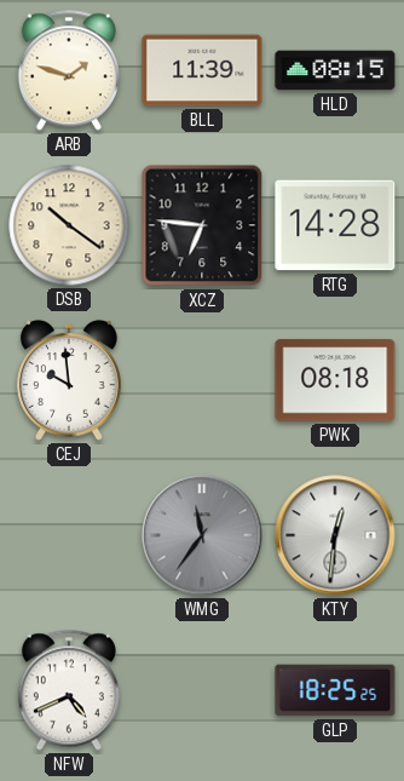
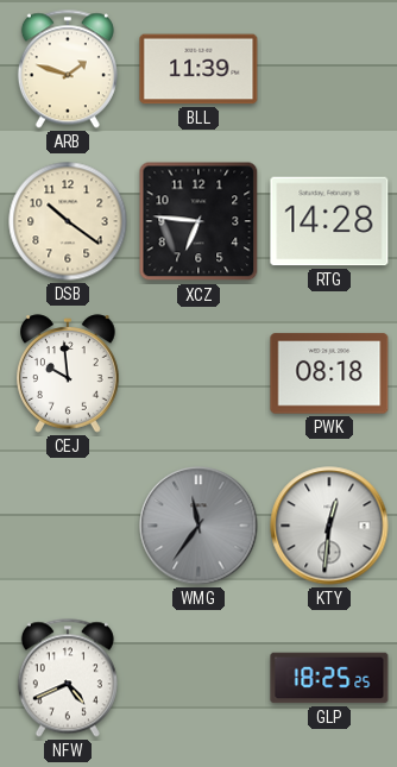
HLD: 08:15 -> none (335, 70)
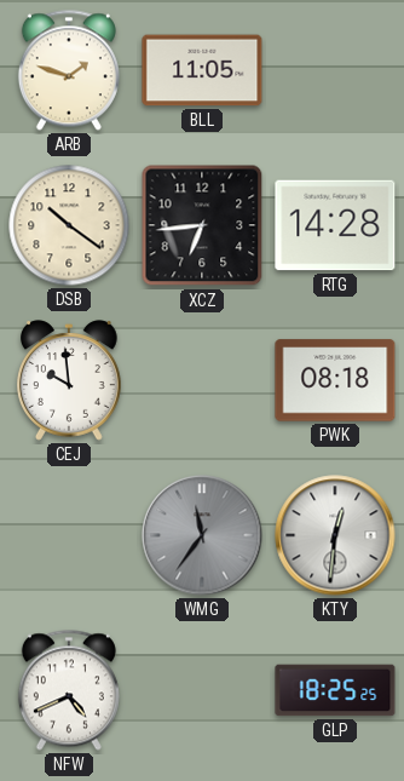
BLL: 11:39 -> 11:05 (202, 70)
XCZ: 6:46 -> 6:44 (202, 225)
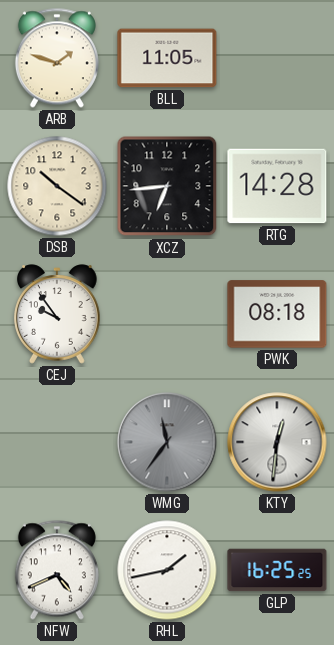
CEJ: 9:59 -> 9:54 (58, 314)
RHL: none -> 1:43 (167, 570)
GLP: 18:25 -> 16:25 (277, 570)
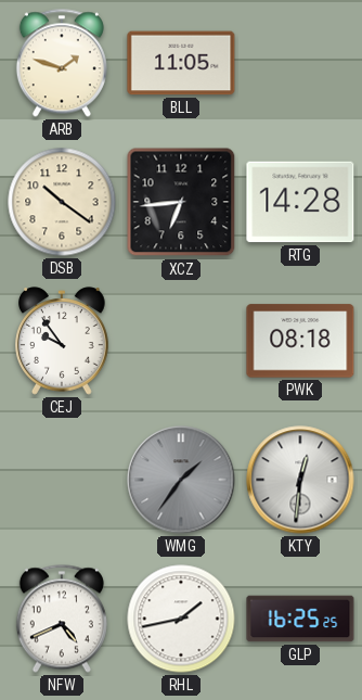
WMG: 11:36 -> 1:36 (181, 480)
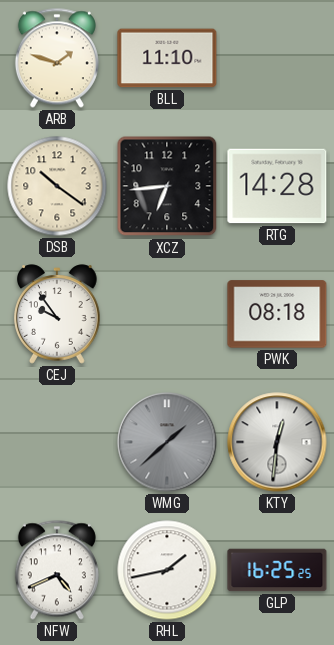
BLL: 11:05 -> 11:10 (167, 58)
WMG: 1:36 -> 1:38 (167, 442)
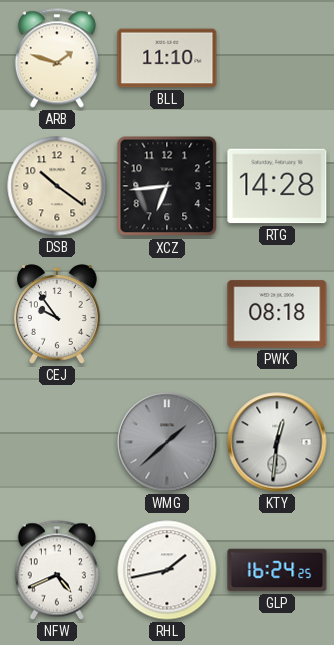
GLP: 16:25 -> 16:24 (277, 570)
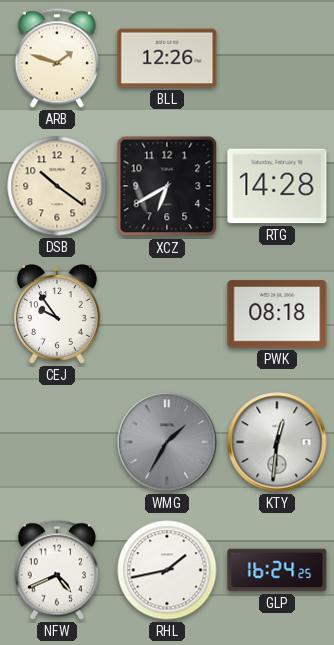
BLL: 11:10 -> 12:26 (167, 58)
XCZ: 6:44 -> 6:40 (167, 186)
WMG: 1:38 -> 1:35 (167, 442)
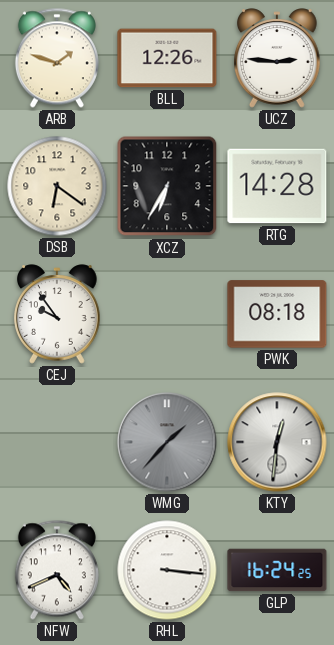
UCZ: none -> 2:46 (278, 58)
DSB: 10:21 -> 6:21 (57, 186)
XCZ: 6:40 -> 6:35 (167, 186)
WMG: 1:35 -> 1:37 (167, 442)
RHL: 1:43 -> 3:16 (167, 570)
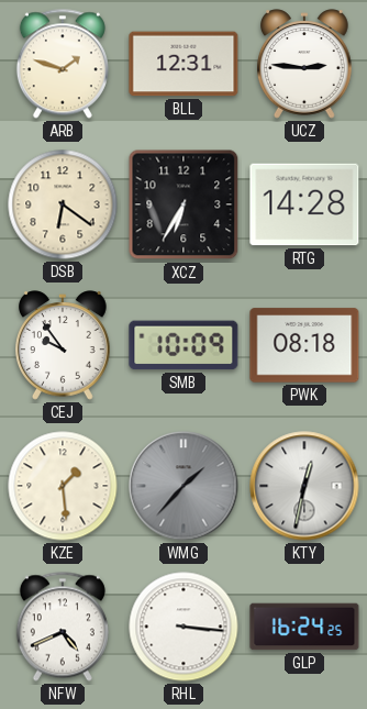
BLL: 12:26 -> 12:31 (183, 64)
SMB: none -> 10:09 (183, 345)
KZE: none -> 1:29 (63, 486)
KTY: 12:31 -> 12:32 (304, 486)
